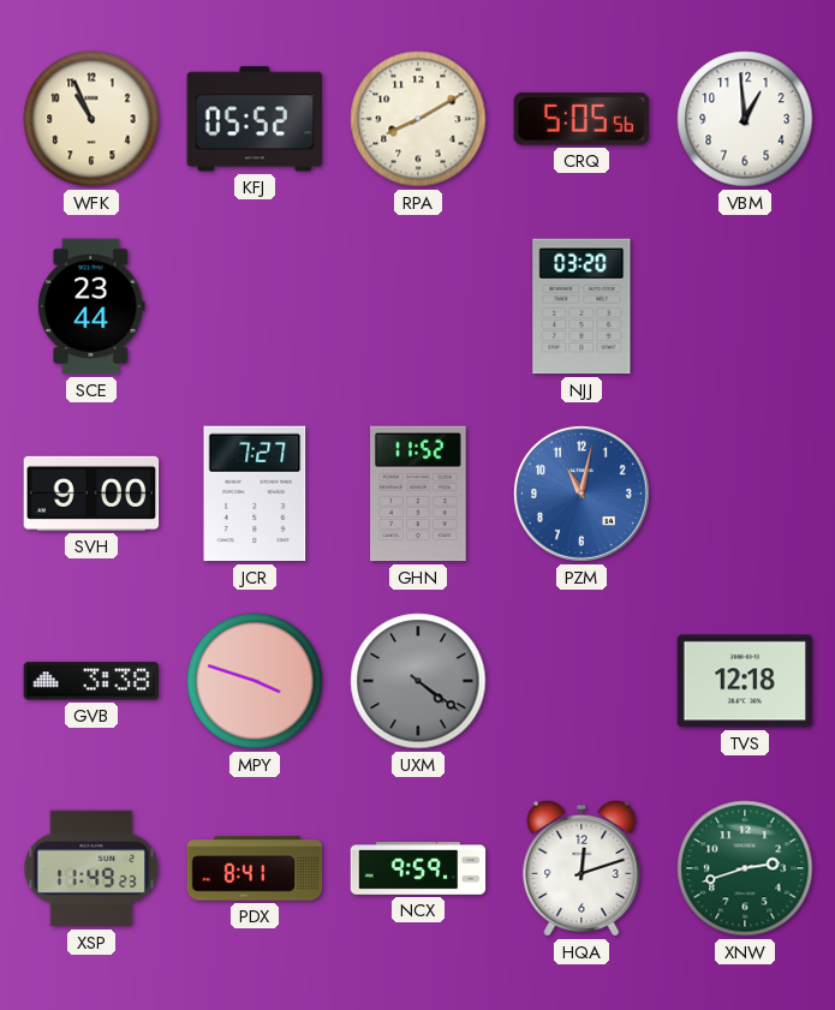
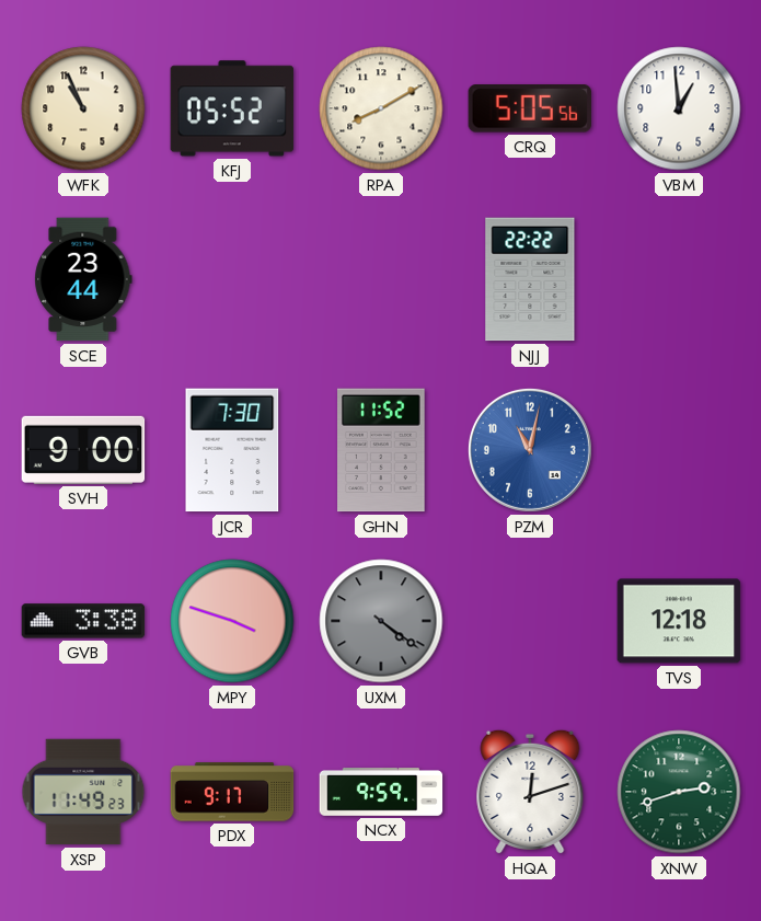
NJJ: 03:20 -> 22:22 (530, 279)
JCR: 7:27 -> 7:30 (232, 450)
PDX: 8:41 -> 9:17 (232, 792)
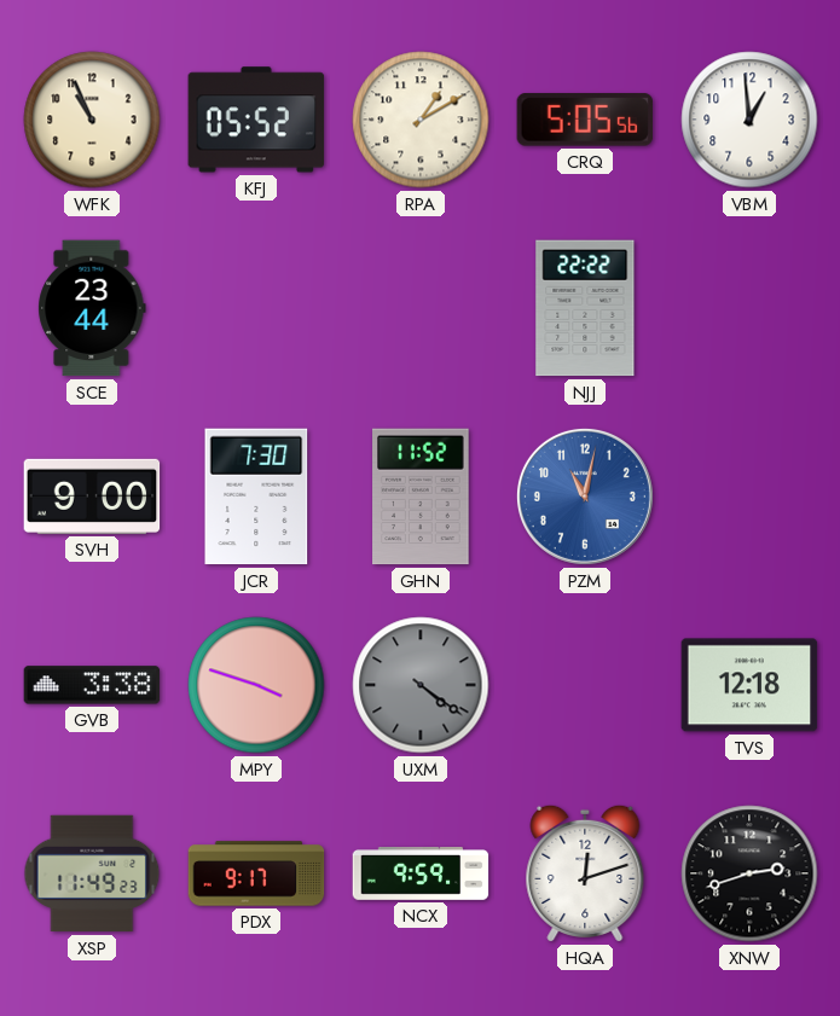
RPA: 8:10 -> 1:10 (421, 120)
XNW dial: green -> black (749, 873)
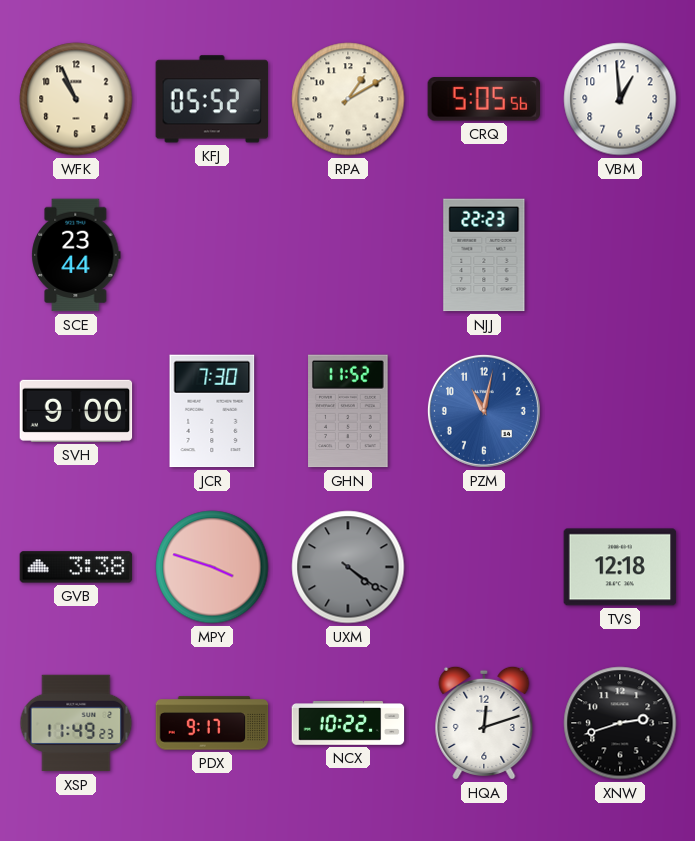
NJJ: 22:22 -> 22:23 (484, 255)
NCX: 9:59 -> 10:22 (348, 724)
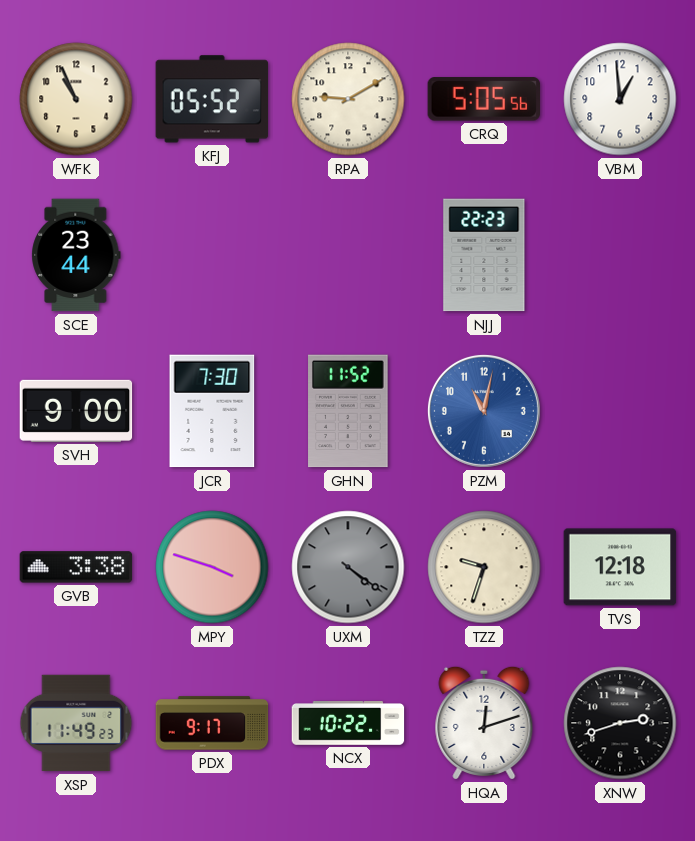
RPA: 1:10 -> 9:10 (348, 99)
TZZ: none -> 9:33 (484, 567)
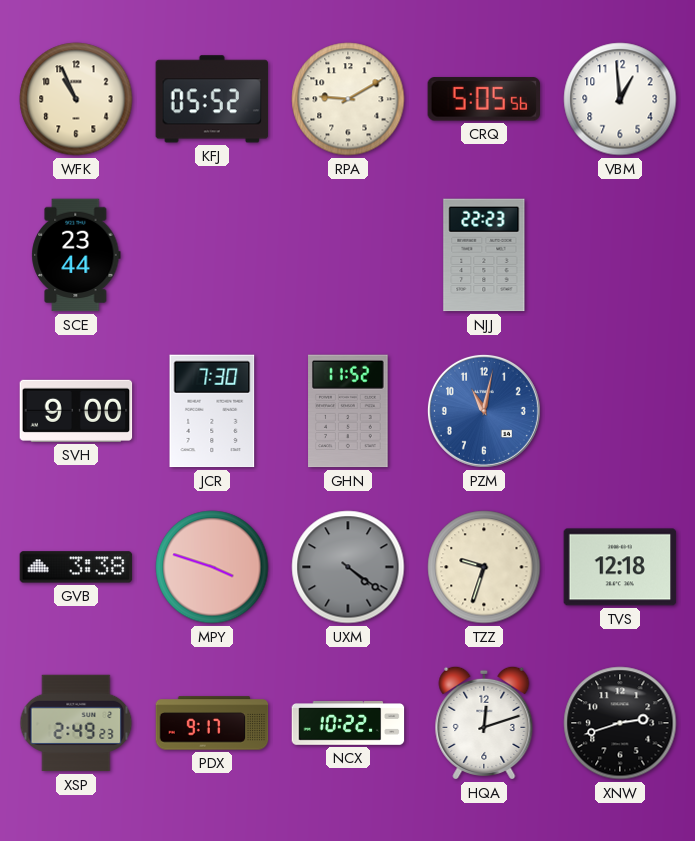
XSP: 11:49 -> 2:49 (76, 723)
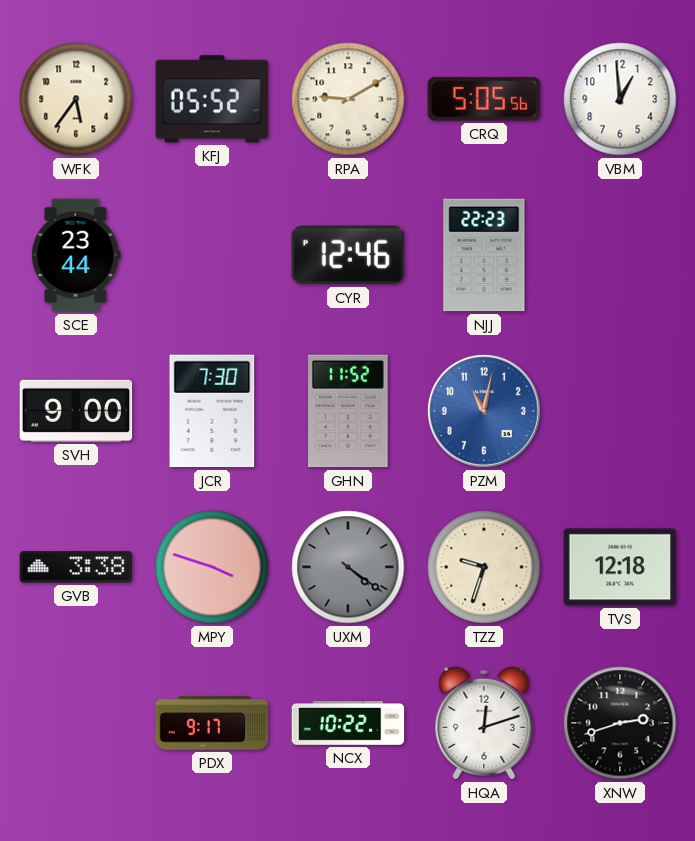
WFK: 10:56 -> 5:36 (76, 99)
CYR: none -> 12:46 (348, 255)
XSP: 2:49 -> none (76, 723)
